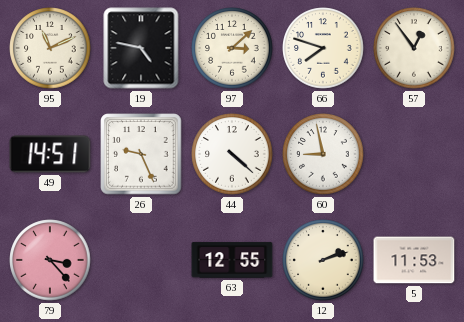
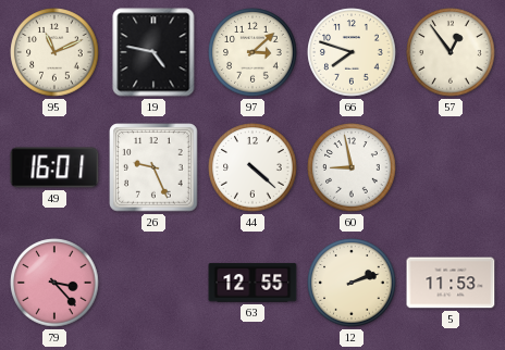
49: 14:51 -> 16:01 (54, 167)
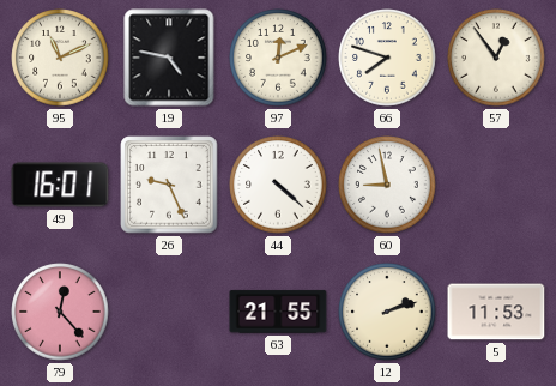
97: 3:08 -> 12:11 (278, 58)
79: 3:23 -> 12:23 (60, 312)
63: 12:55 -> 21:55 (278, 312)
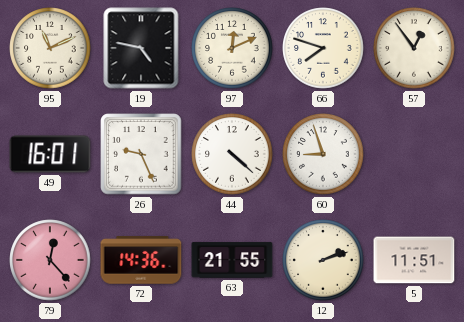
60: 8:58 -> 8:57 (323, 154)
72: none -> 14:36 (141, 260)
5: 11:53 -> 11:51 (414, 260)
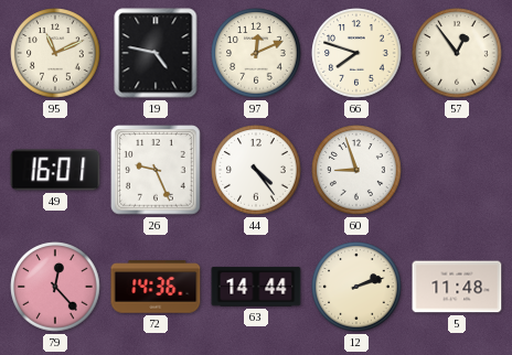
44: 4:22 -> 4:24 (256, 170)
63: 21:55 -> 14:44 (256, 287)
5: 11:51 -> 11:48 (457, 287)
